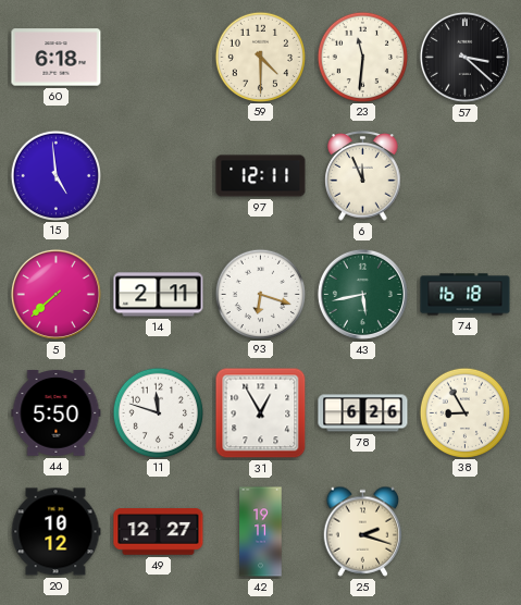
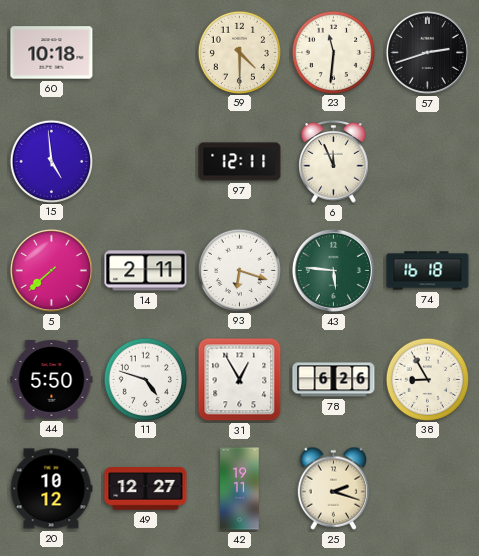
60: 6:18 -> 10:18 (52, 53)
57: 3:22 -> 2:42 (427, 52)
43: 5:43 -> 5:46 (333, 270)
11: 11:48 -> 4:48 (145, 379)
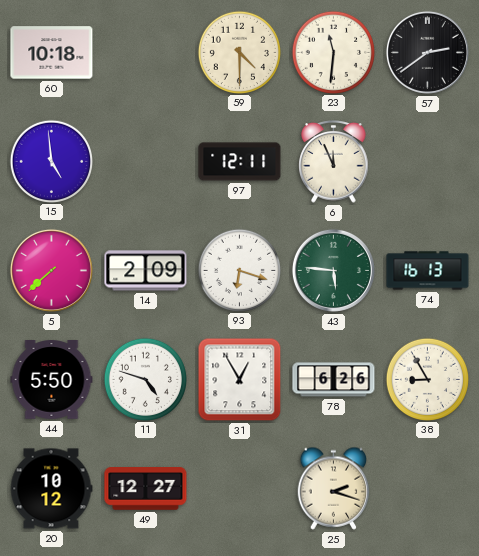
57: 2:42 -> 2:39 (427, 52)
14: 2:11 -> 2:09 (146, 271)
74: 16:18 -> 16:13 (428, 271)
42: 19:11 -> none (240, 489)
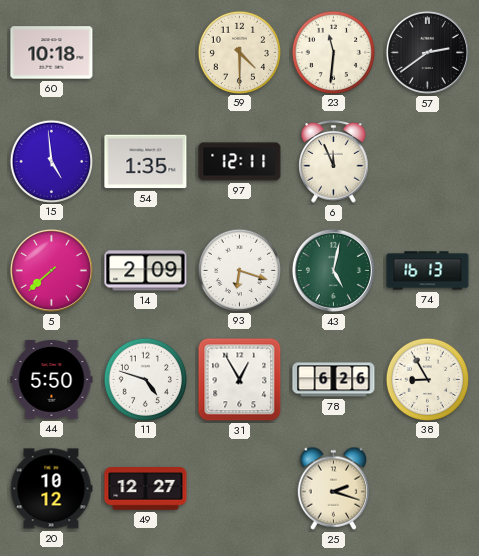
54: none -> 1:35 (146, 162)
43: 5:46 -> 5:02 (333, 270)
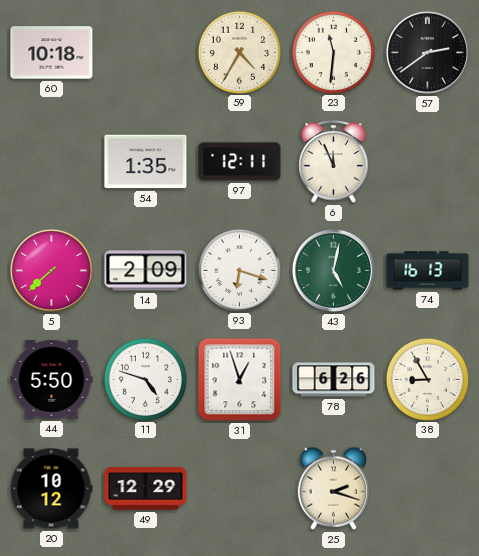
59: 4:30 -> 4:35 (239, 52)
15: 4:59 -> none (51, 161)
31: 12:55 -> 12:57 (240, 380)
49: 12:27 -> 12:29 (146, 489)
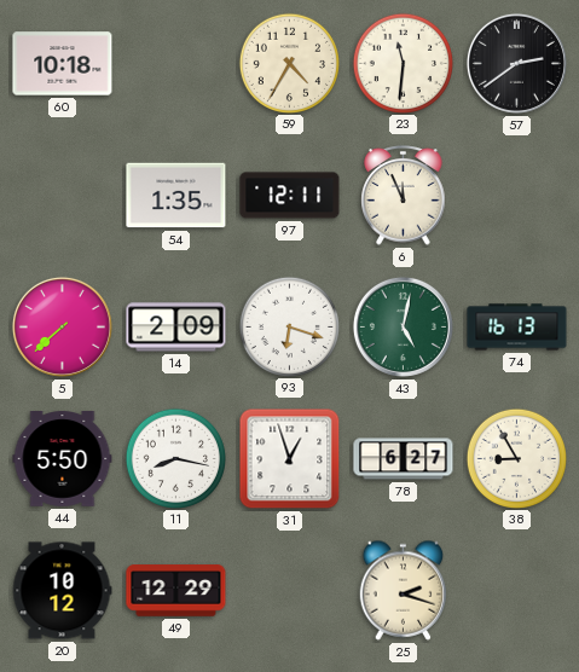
11: 4:48 -> 8:17 (175, 458)
78: 6:26 -> 6:27 (404, 459)
